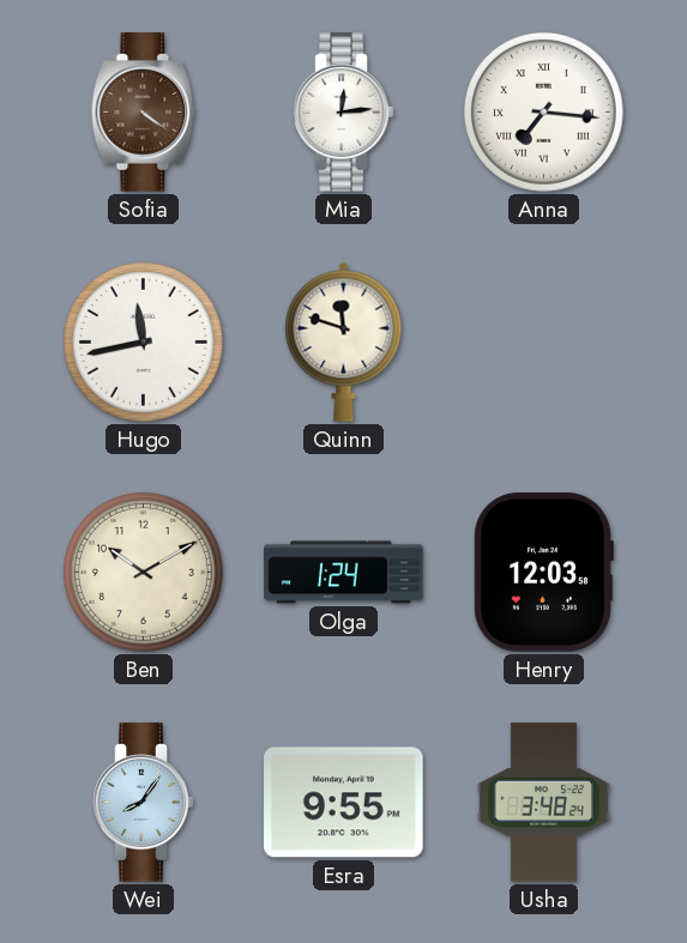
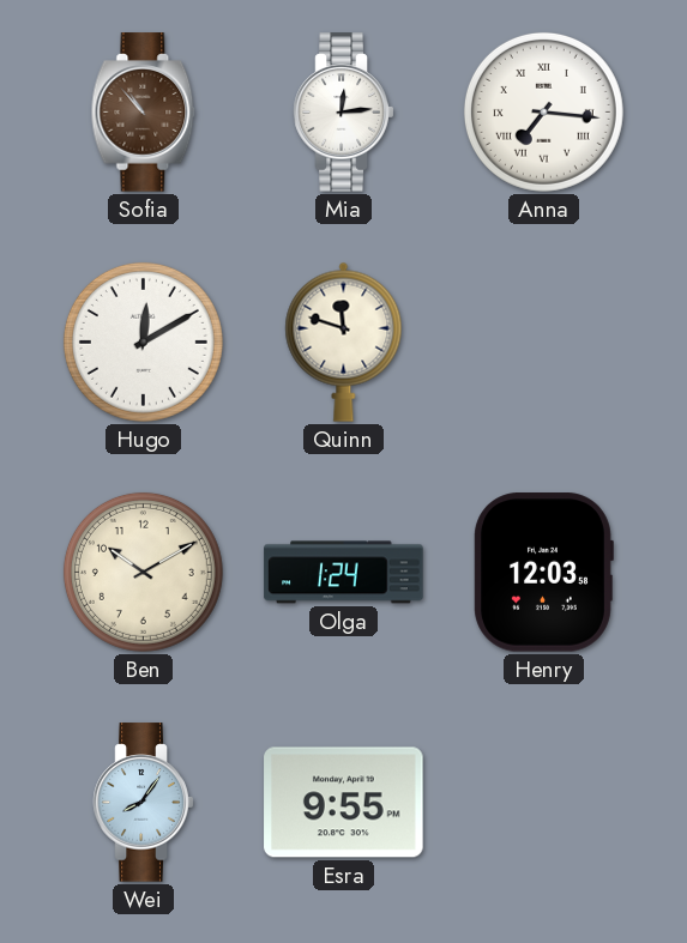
Sofia: 4:21 -> 10:53 (144, 113)
Hugo: 11:43 -> 12:10 (143, 341)
Usha: 3:48 -> none (543, 803)
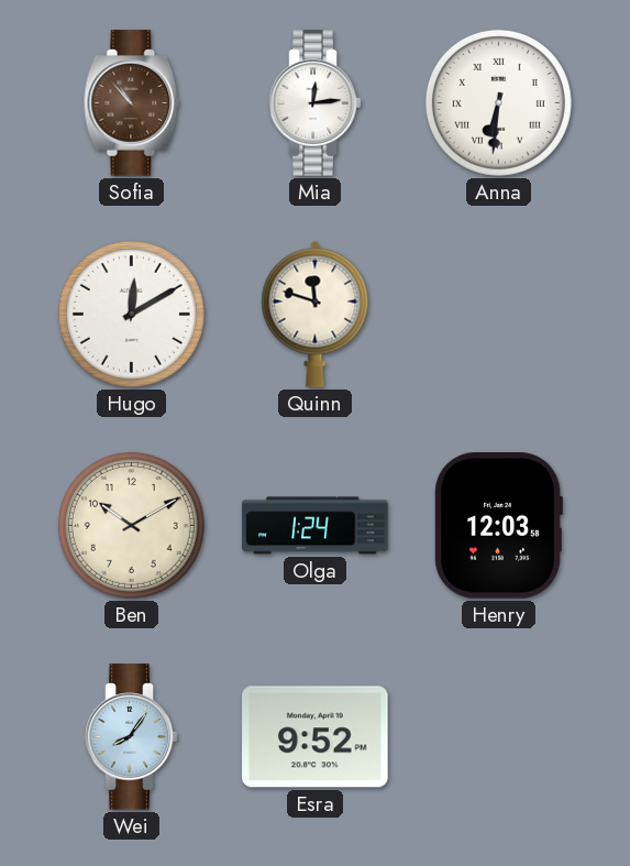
Anna: 7:16 -> 6:31 (498, 102)
Esra: 9:55 -> 9:52 (316, 737)
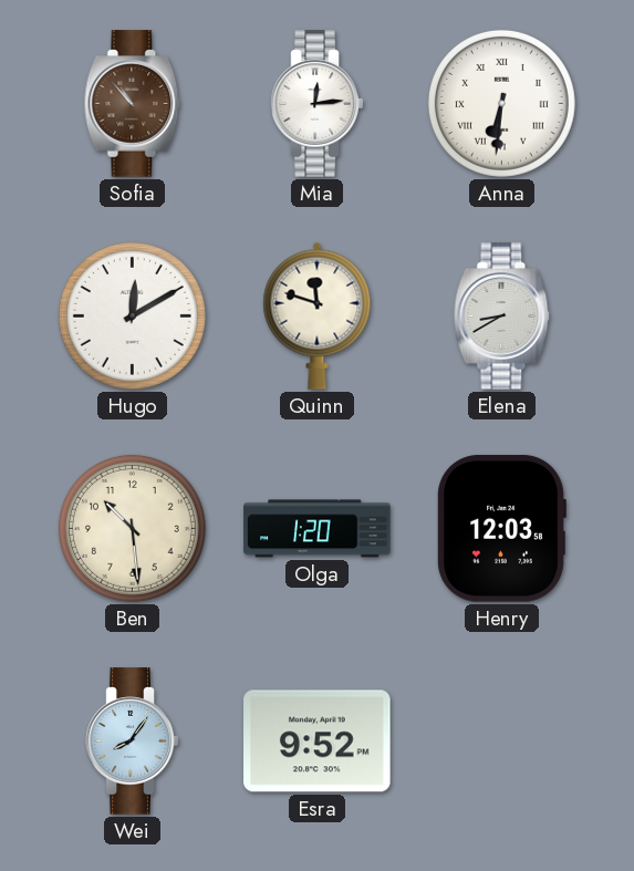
Elena: none -> 8:40 (502, 317)
Ben: 10:10 -> 10:29 (132, 528)
Olga: 1:24 -> 1:20 (318, 529)
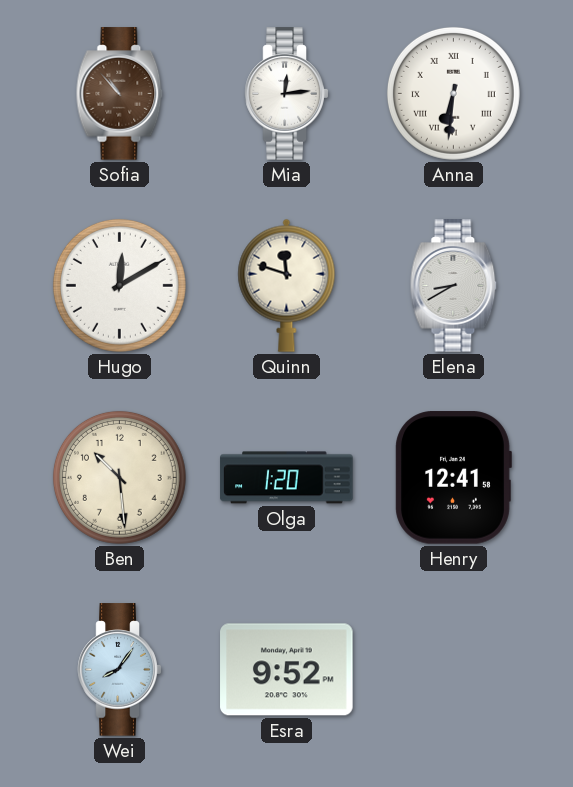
Henry: 12:03 -> 12:41 (453, 478)
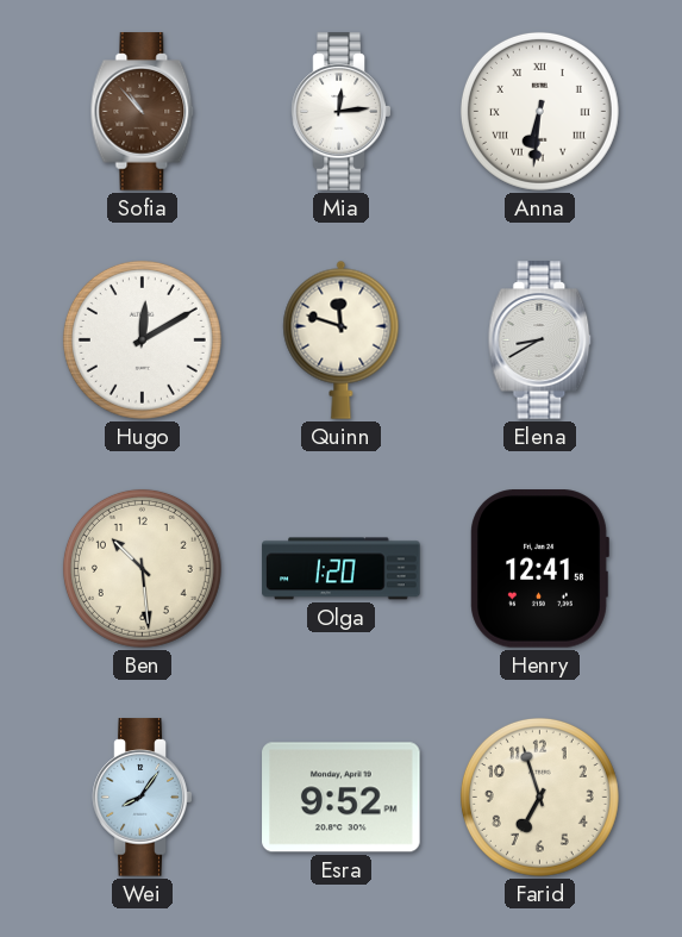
Farid: none -> 6:57 (539, 797)
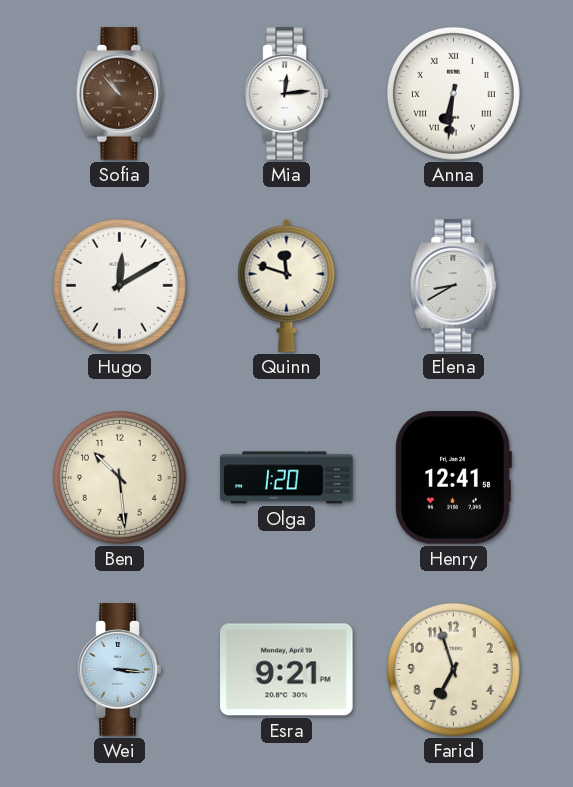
Wei: 8:06 -> 3:16 (120, 670)
Esra: 9:52 -> 9:21 (287, 670)
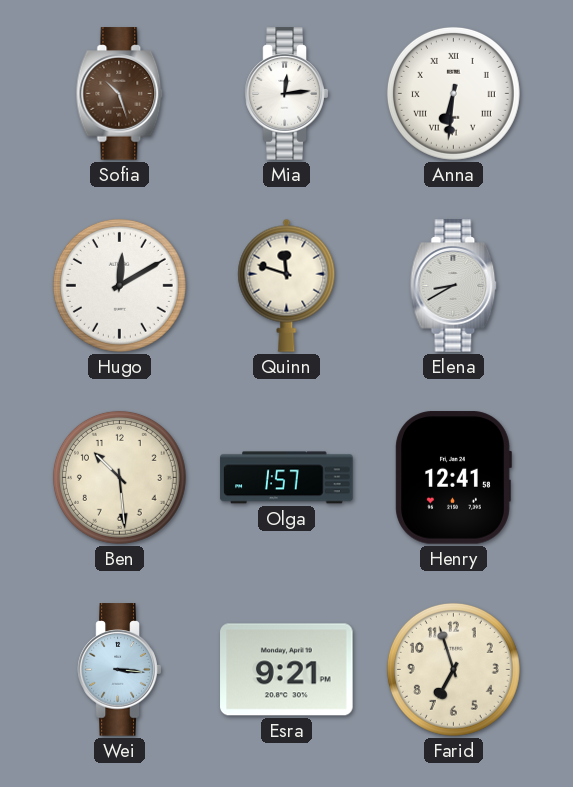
Sofia: 10:53 -> 10:27 (120, 94)
Olga: 1:20 -> 1:57 (287, 478)
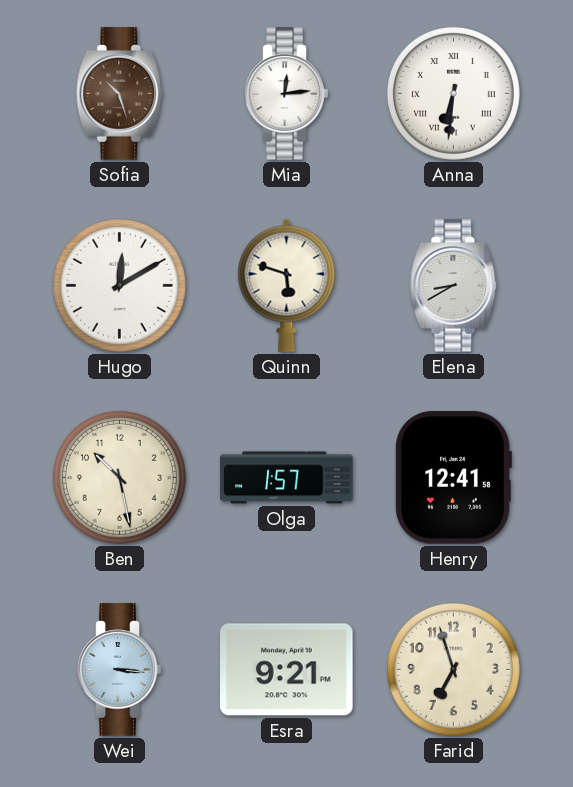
Quinn: 11:48 -> 5:48 (287, 285)
Ben: 10:29 -> 10:28 (119, 477)
